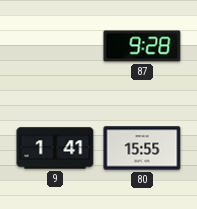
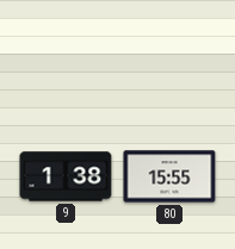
87: 9:28 -> none (142, 46)
9: 1:41 -> 1:38 (66, 176)
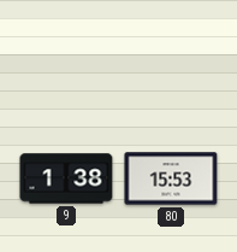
80: 15:55 -> 15:53 (171, 178)
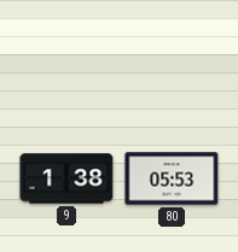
80: 15:53 -> 05:53 (172, 178)
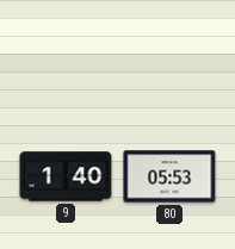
9: 1:38 -> 1:40 (66, 176)
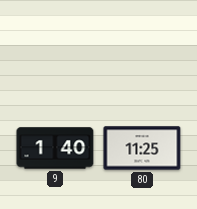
80: 05:53 -> 11:25 (142, 148)
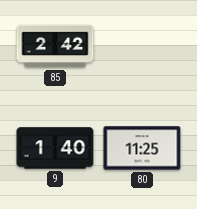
85: none -> 2:42 (55, 46)
